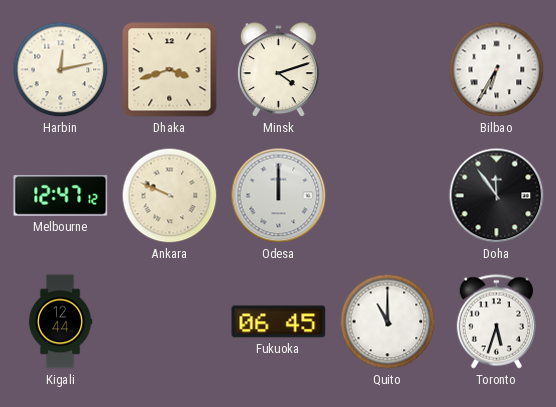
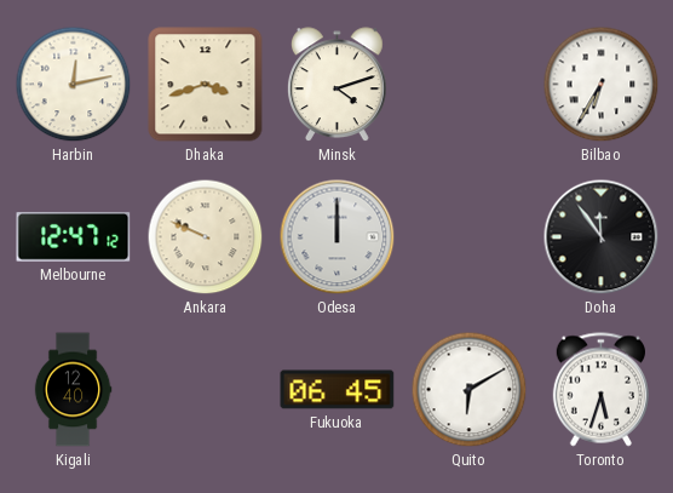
Kigali: 12:44 -> 12:40 (73, 390)
Quito: 11:00 -> 6:10 (470, 390)
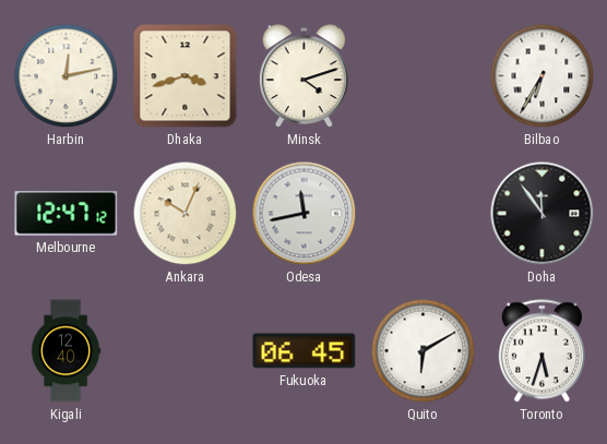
Ankara: 9:49 -> 10:04 (186, 214)
Odesa: 12:00 -> 11:43 (305, 214)
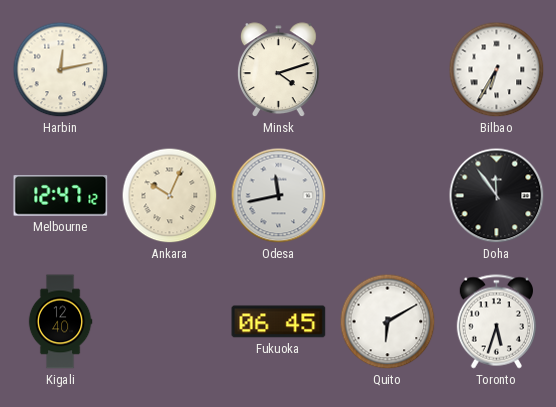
Dhaka: 3:42 -> none (186, 76)
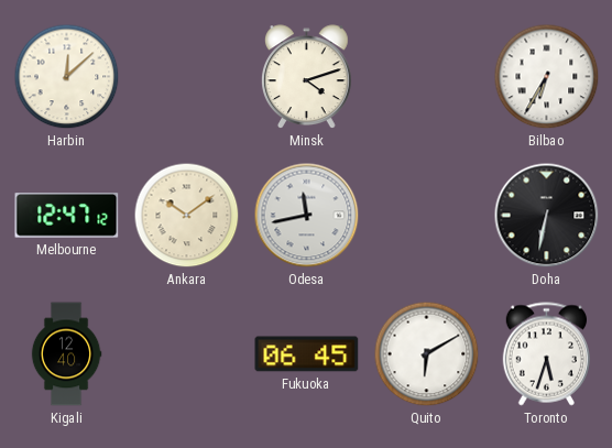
Harbin: 12:13 -> 12:08 (67, 77)
Ankara: 10:04 -> 10:09 (187, 216)
Doha: 11:54 -> 6:32 (547, 216)
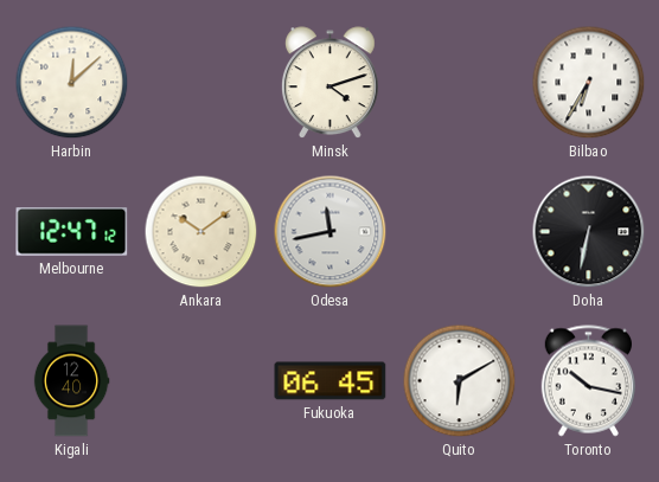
Toronto: 5:33 -> 10:17 (588, 381)
